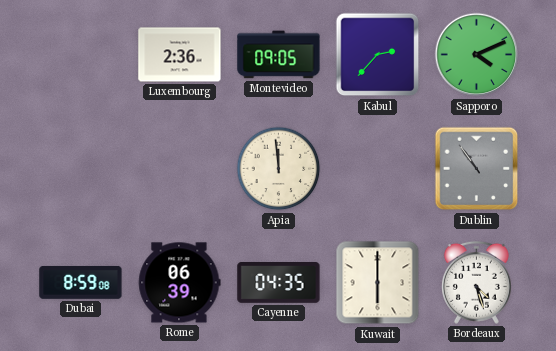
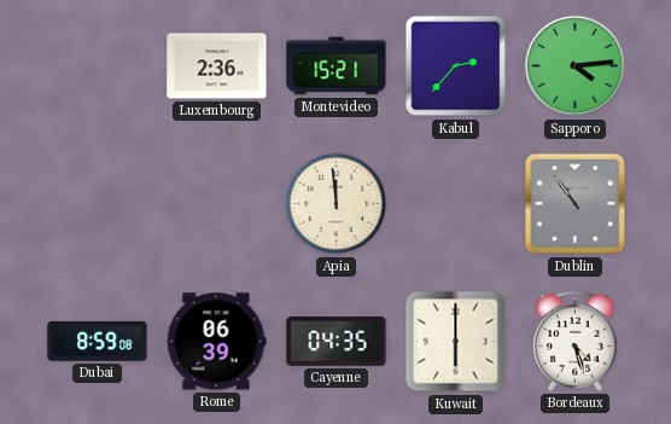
Montevideo: 09:05 -> 15:21 (337, 66)
Sapporo: 4:11 -> 4:14 (576, 66)
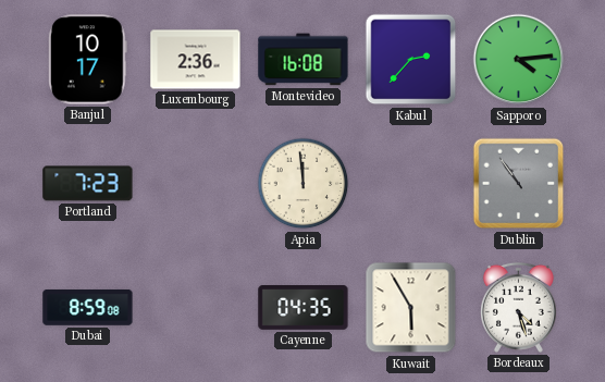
Banjul: none -> 10:17 (87, 60)
Montevideo: 15:21 -> 16:08 (304, 60)
Portland: none -> 7:23 (88, 184)
Rome: 06:39 -> none (216, 342)
Kuwait: 6:00 -> 5:55 (411, 308)
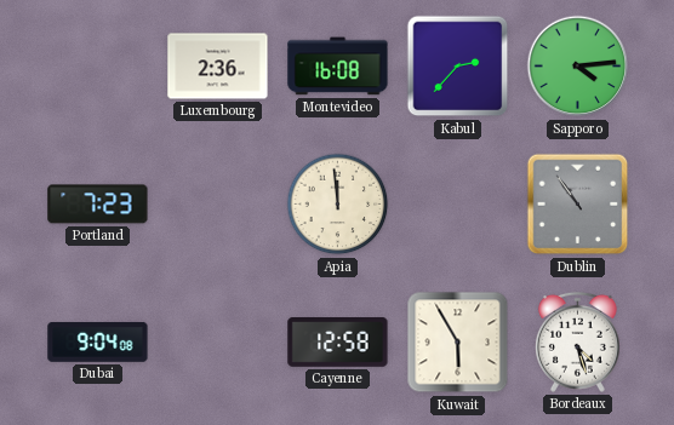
Banjul: 10:17 -> none (87, 60)
Dubai: 8:59 -> 9:04 (98, 341)
Cayenne: 04:35 -> 12:58 (338, 343)
